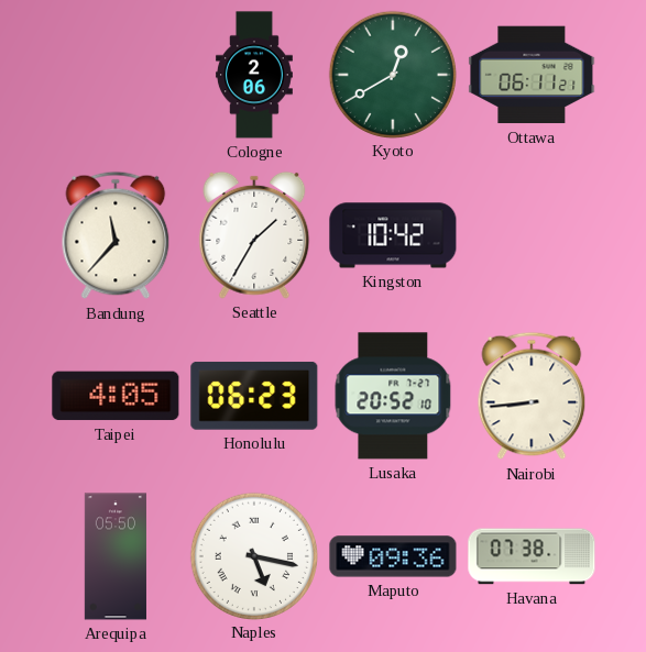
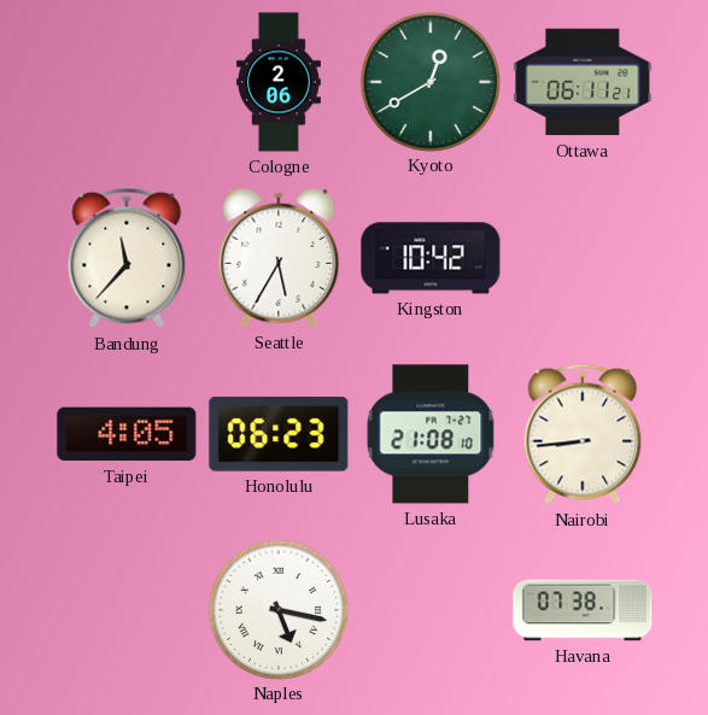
Seattle: 1:35 -> 5:35 (279, 258)
Lusaka: 20:52 -> 21:08 (431, 434)
Arequipa: 05:50 -> none (116, 556)
Maputo: 09:36 -> none (393, 556)
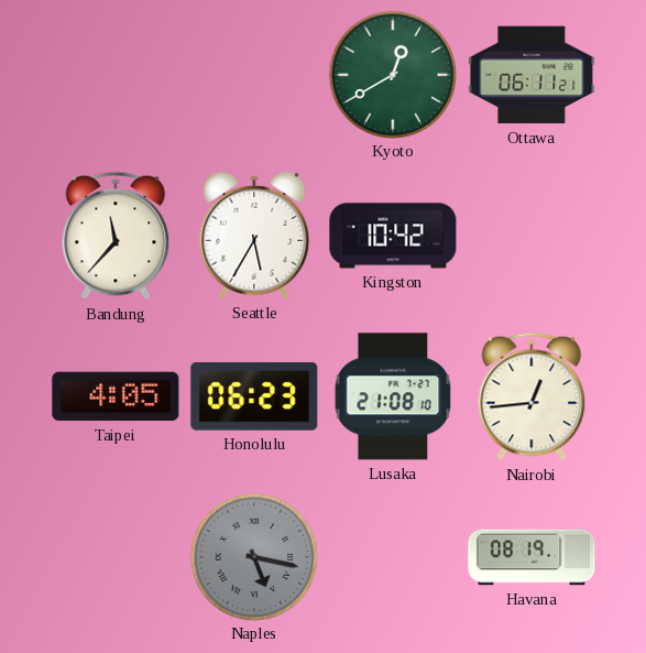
Cologne: 2:06 -> none (279, 82)
Nairobi: 8:44 -> 12:44 (532, 396)
Naples dial: white -> grey (253, 556)
Havana: 07:38 -> 08:19 (532, 557)
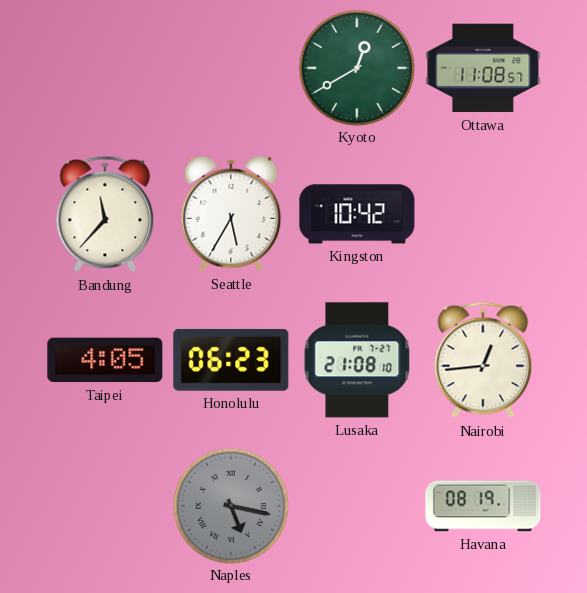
Ottawa: 06:11 -> 11:08 (483, 68)
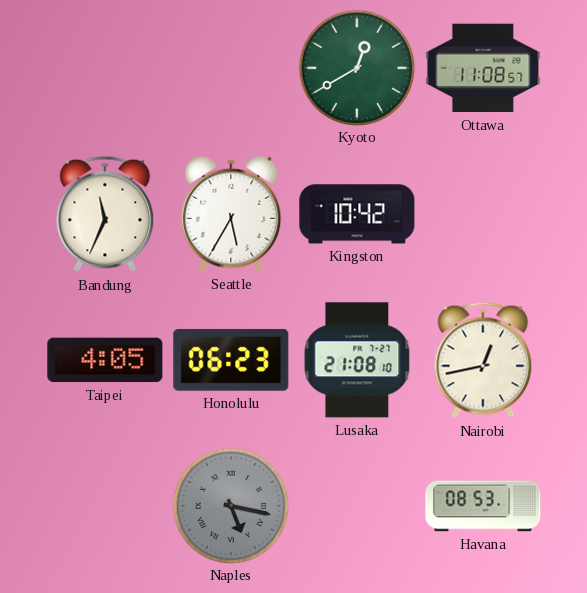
Bandung: 11:37 -> 11:34 (105, 214)
Nairobi: 12:44 -> 12:43 (483, 360)
Havana: 08:19 -> 08:53 (483, 506)
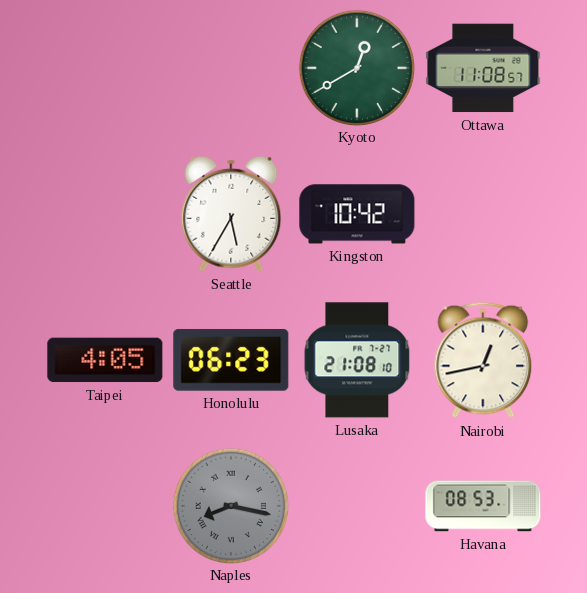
Bandung: 11:34 -> none (105, 214)
Naples: 5:17 -> 8:17 (230, 505)
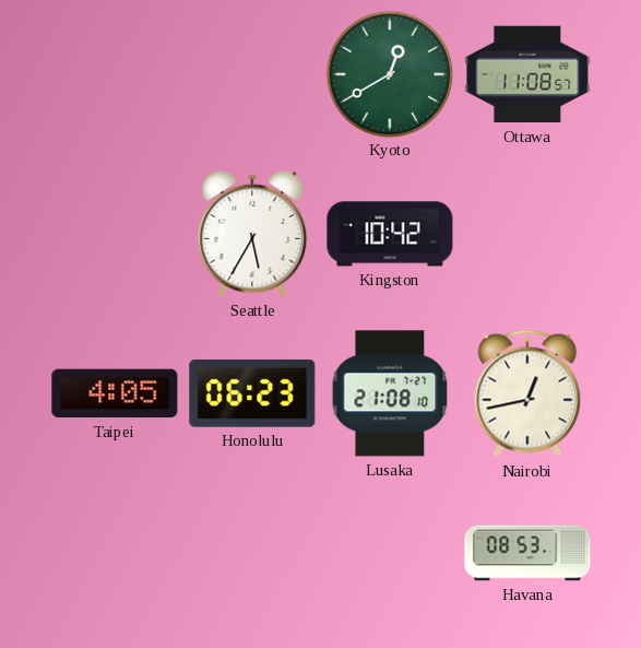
Naples: 8:17 -> none (230, 505)
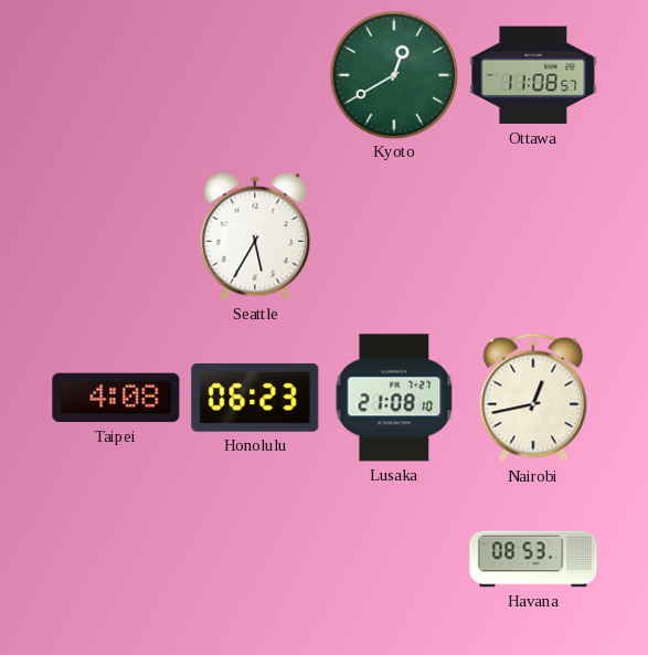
Kingston: 10:42 -> none (390, 234)
Taipei: 4:05 -> 4:08 (116, 398)
